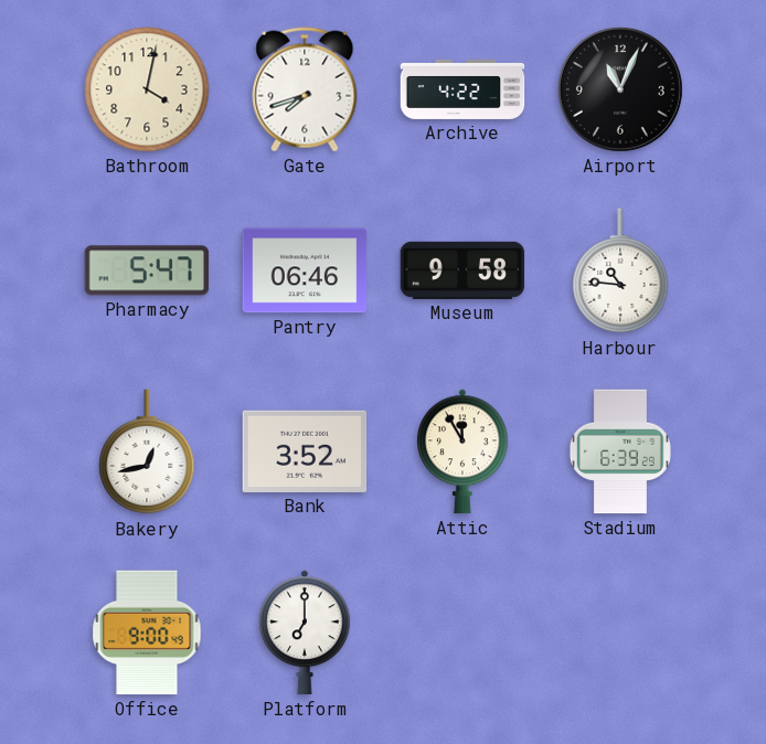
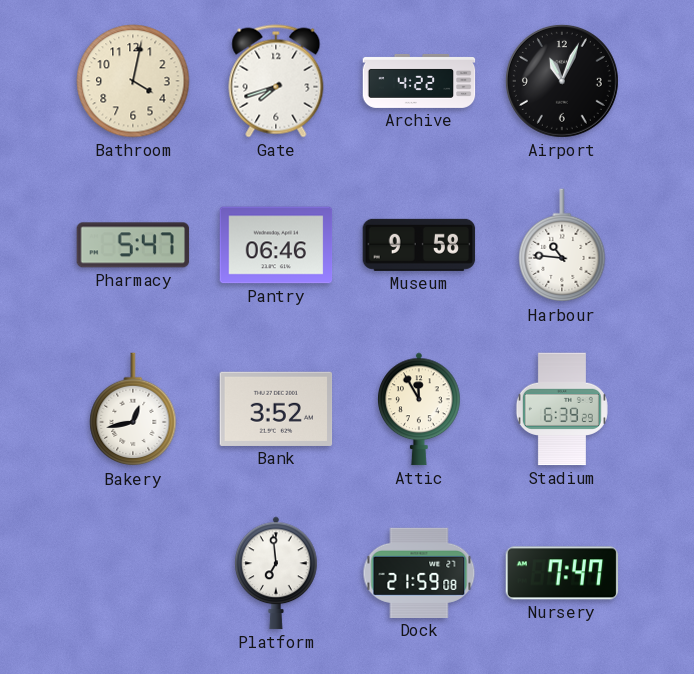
Office: 9:00 -> none (147, 633)
Platform: 7:00 -> 6:59 (277, 573)
Dock: none -> 21:59 (419, 573)
Nursery: none -> 7:47 (562, 573)
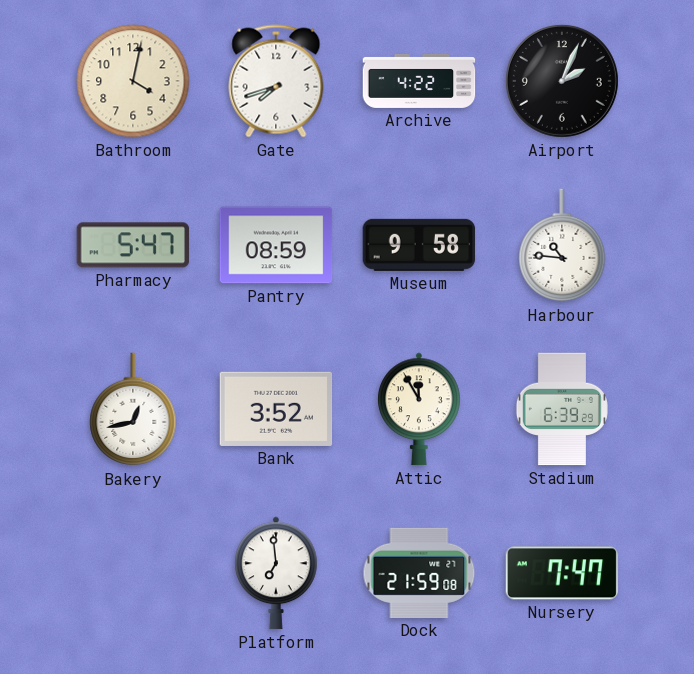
Airport: 11:04 -> 2:04 (562, 81)
Pantry: 06:46 -> 08:59 (276, 245)
